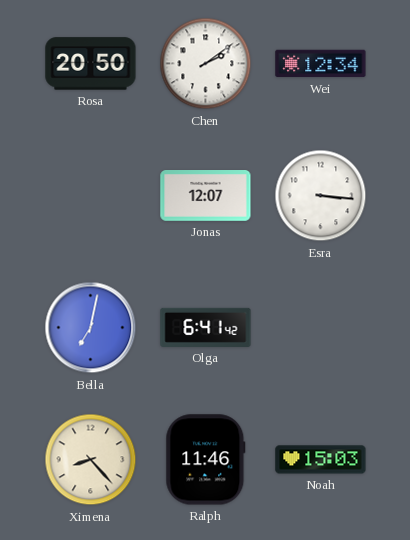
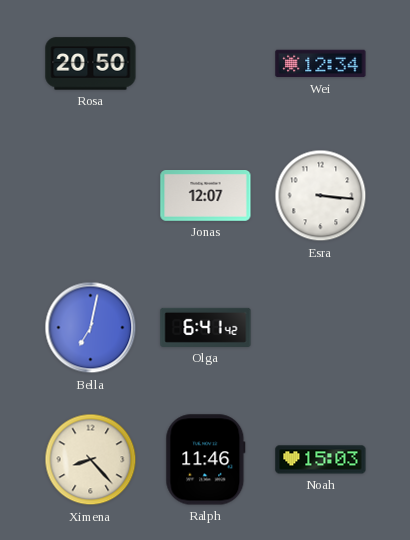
Chen: 2:09 -> none (206, 64)
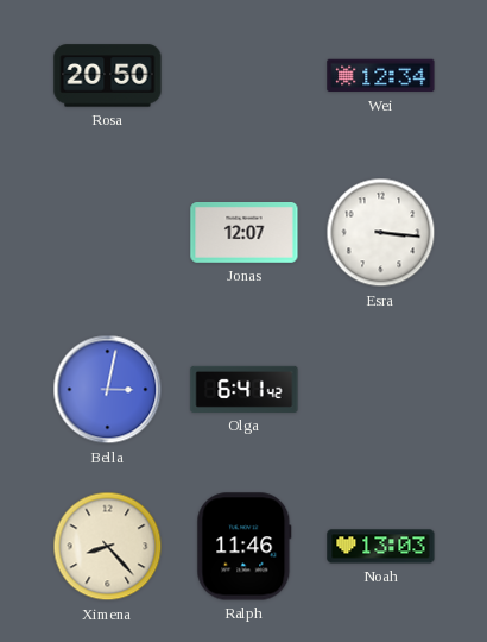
Bella: 7:02 -> 3:02 (108, 390)
Noah: 15:03 -> 13:03 (381, 547)
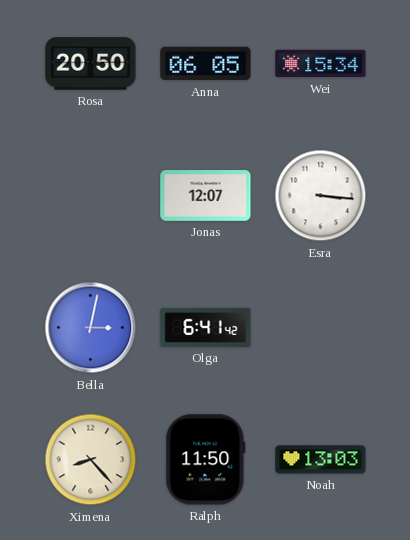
Anna: none -> 06:05 (206, 64)
Wei: 12:34 -> 15:34 (321, 64)
Ralph: 11:46 -> 11:50 (206, 460)
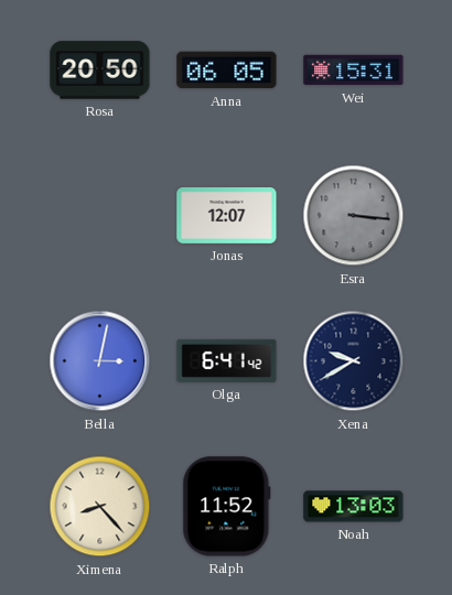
Wei: 15:34 -> 15:31 (354, 71)
Esra dial: white -> grey (354, 216)
Xena: none -> 9:40 (354, 361)
Ralph: 11:50 -> 11:52 (227, 507)
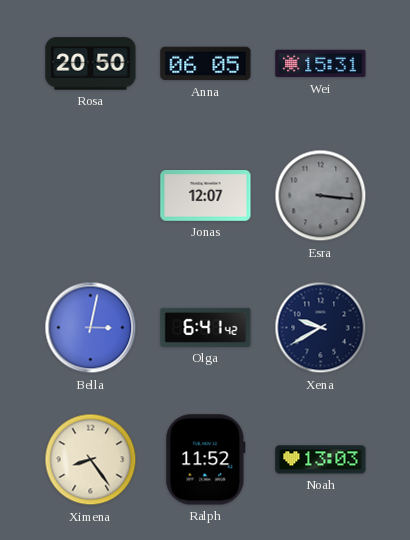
Ximena: 8:23 -> 8:24 (91, 460)
